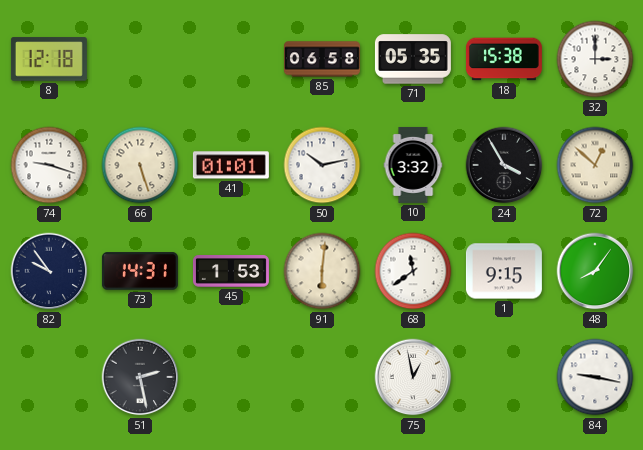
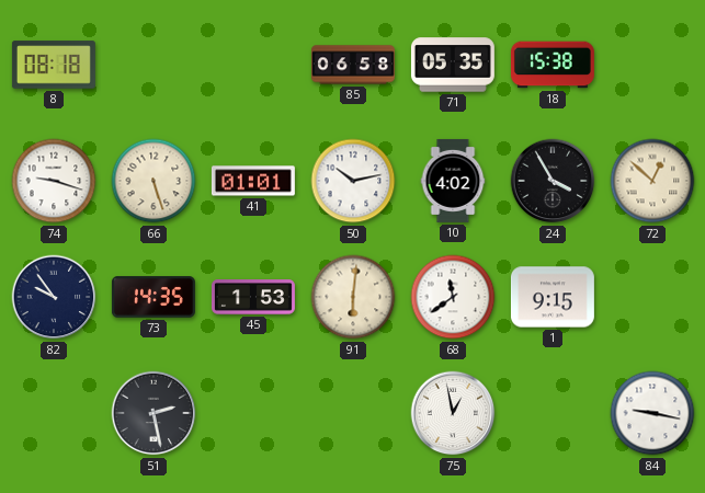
8: 12:18 -> 08:18 (54, 65)
32: 3:00 -> none (595, 59)
10: 3:32 -> 4:02 (453, 181)
73: 14:31 -> 14:35 (153, 297)
48: 8:06 -> none (595, 271)
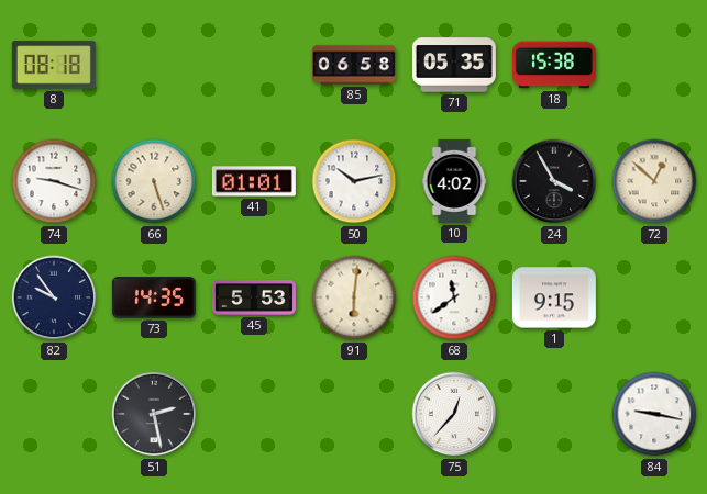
45: 1:53 -> 5:53 (254, 299)
75: 12:58 -> 12:37 (454, 414)
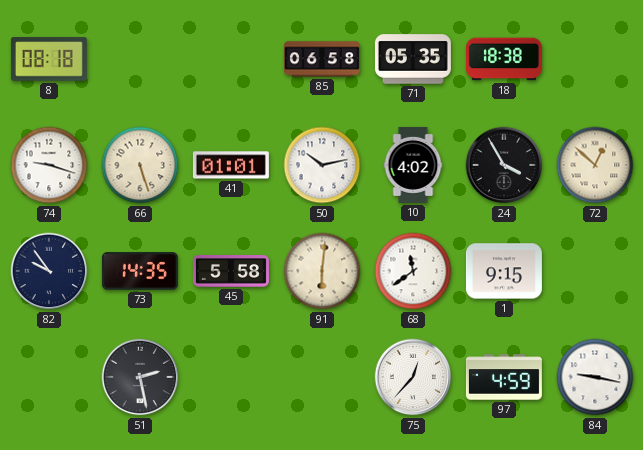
18: 15:38 -> 18:38 (504, 59)
45: 5:53 -> 5:58 (231, 272)
97: none -> 4:59 (504, 377)
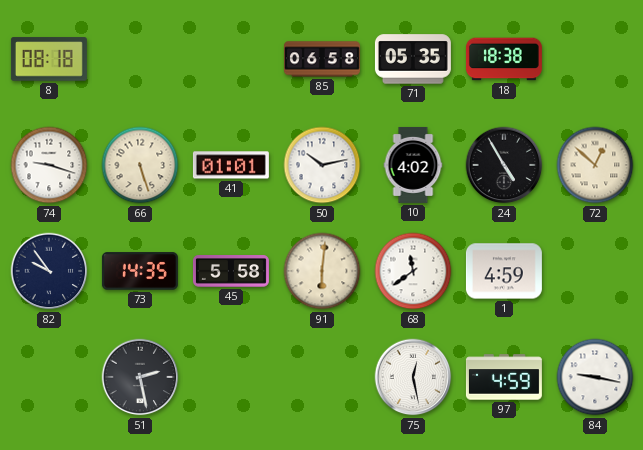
24: 3:55 -> 4:55 (504, 165)
1: 9:15 -> 4:59 (504, 271)
75: 12:37 -> 12:28 (413, 377)
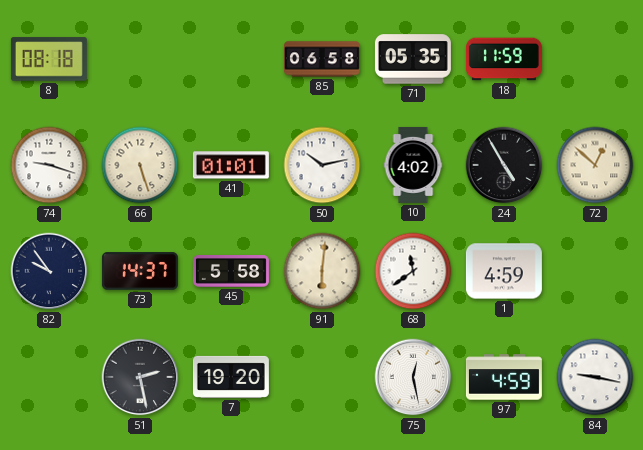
18: 18:38 -> 11:59 (504, 59)
73: 14:35 -> 14:37 (140, 271)
7: none -> 19:20 (231, 377)
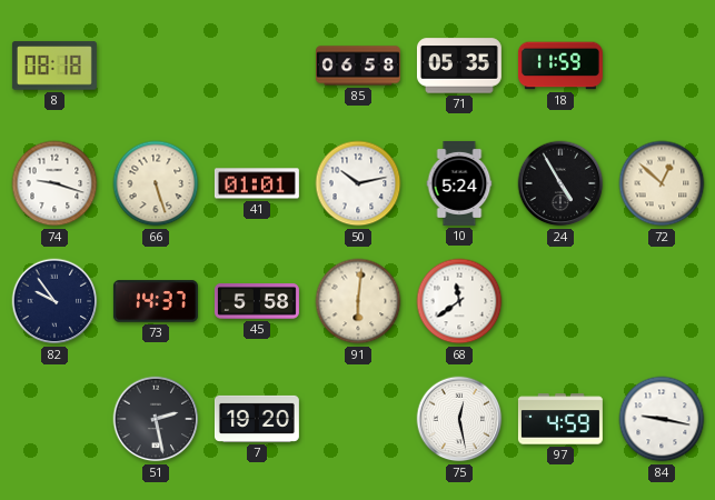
10: 4:02 -> 5:24 (459, 183)
1: 4:59 -> none (504, 271)
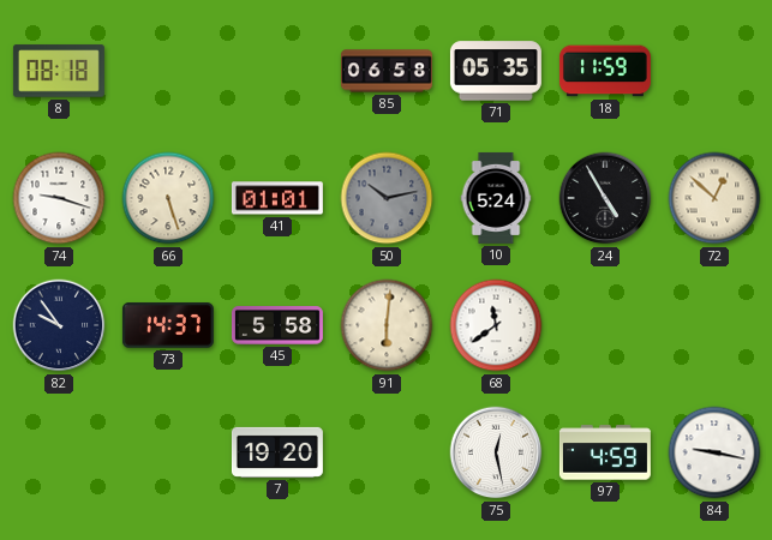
50 dial: white -> grey (387, 198)
51: 2:28 -> none (156, 419)
